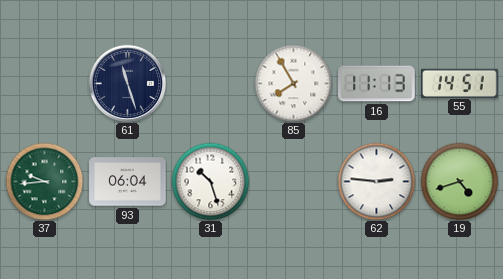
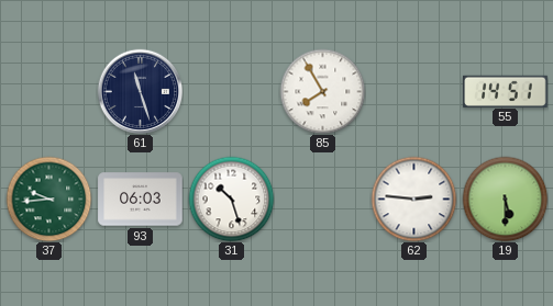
16: 11:13 -> none (377, 84)
93: 06:04 -> 06:03 (141, 200)
19: 4:42 -> 5:30 (505, 199)
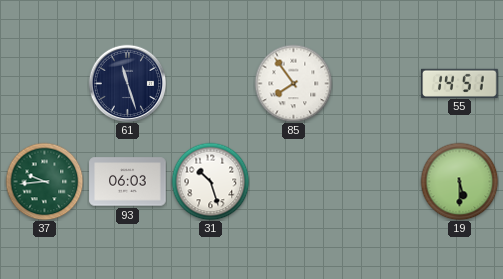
85: 7:55 -> 7:54 (293, 83)
62: 2:46 -> none (413, 199)
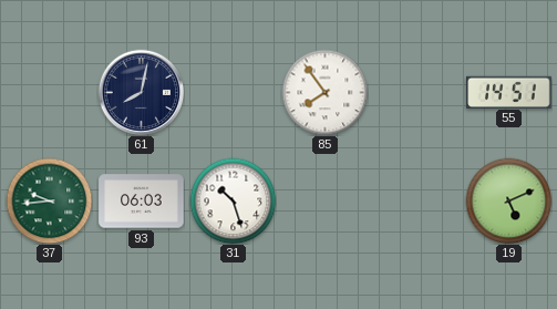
61: 11:27 -> 8:02 (141, 92)
19: 5:30 -> 5:11 (508, 200)
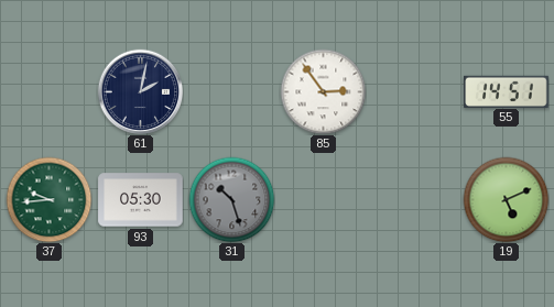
61: 8:02 -> 2:02 (140, 91)
85: 7:54 -> 2:54 (323, 91)
93: 06:03 -> 05:30 (141, 200)
31 dial: white -> grey (231, 199)
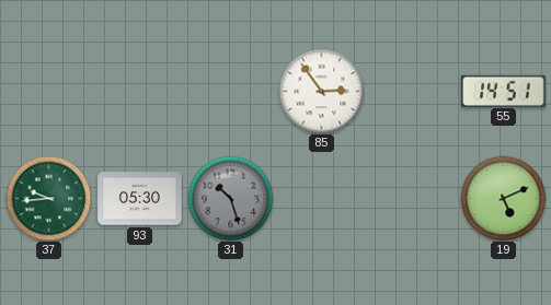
61: 2:02 -> none (140, 91)
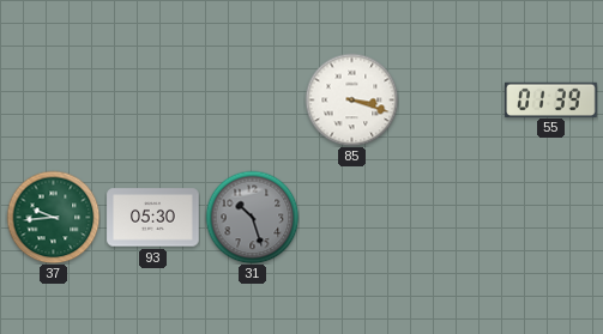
85: 2:54 -> 3:18 (351, 99)
55: 14:51 -> 01:39 (551, 99)
19: 5:11 -> none (503, 198)
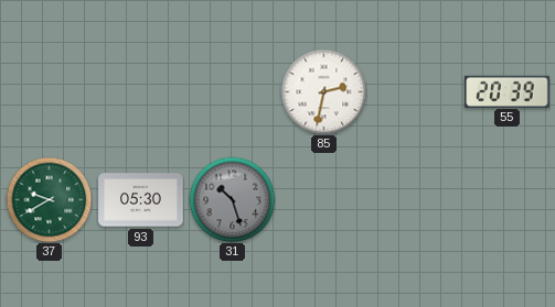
85: 3:18 -> 2:32 (323, 91)
55: 01:39 -> 20:39 (508, 91)
37: 9:44 -> 9:40 (49, 199)
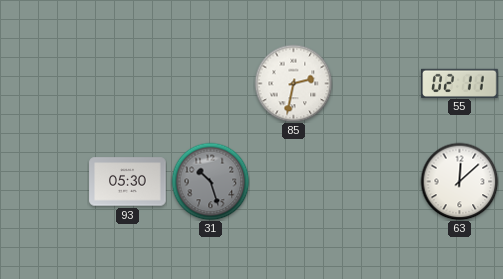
55: 20:39 -> 02:11 (460, 83)
37: 9:40 -> none (49, 199)
63: none -> 12:08 (459, 181)
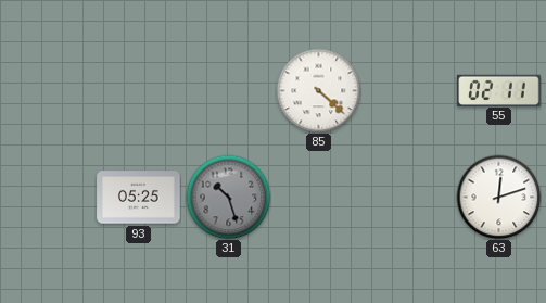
85: 2:32 -> 4:22 (318, 90)
93: 05:30 -> 05:25 (139, 198)
63: 12:08 -> 12:12 (498, 197)
